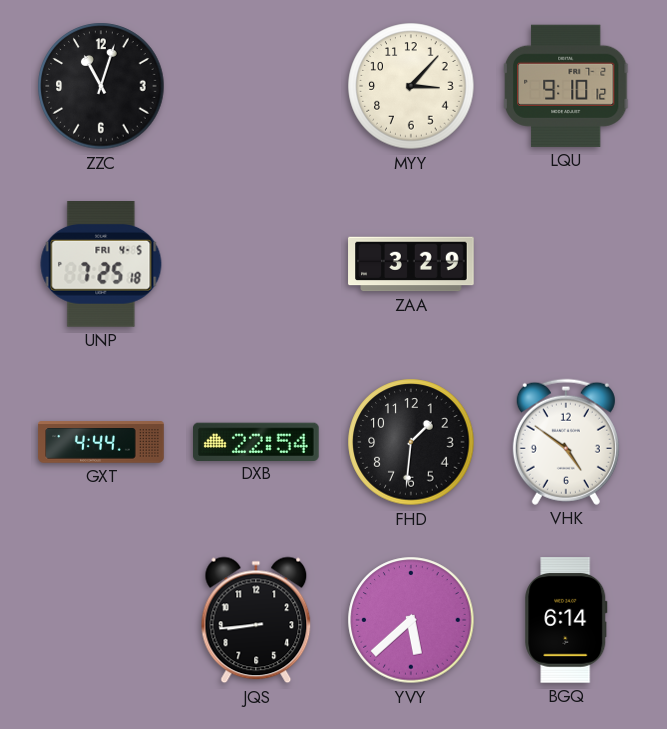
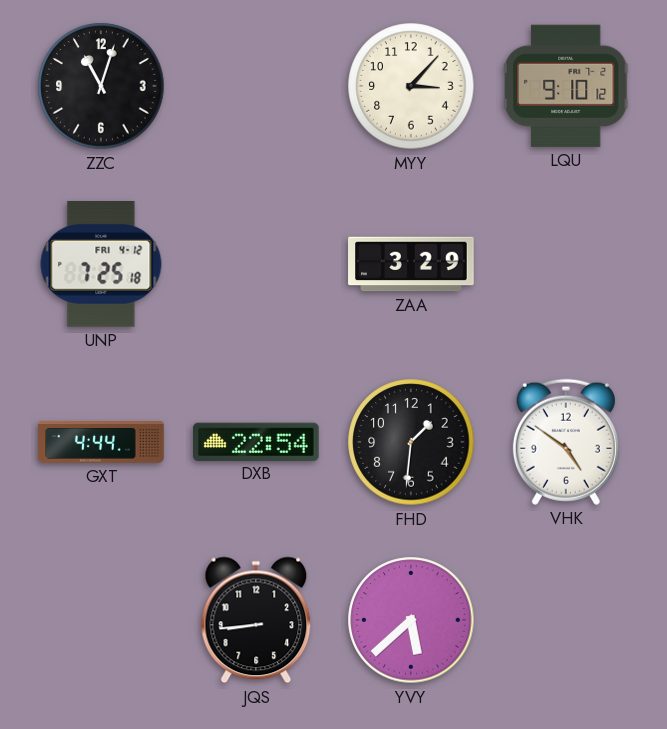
UNP date: FRI 4-5 -> FRI 4-12 (101, 265)
BGQ: 6:14 -> none (566, 621)
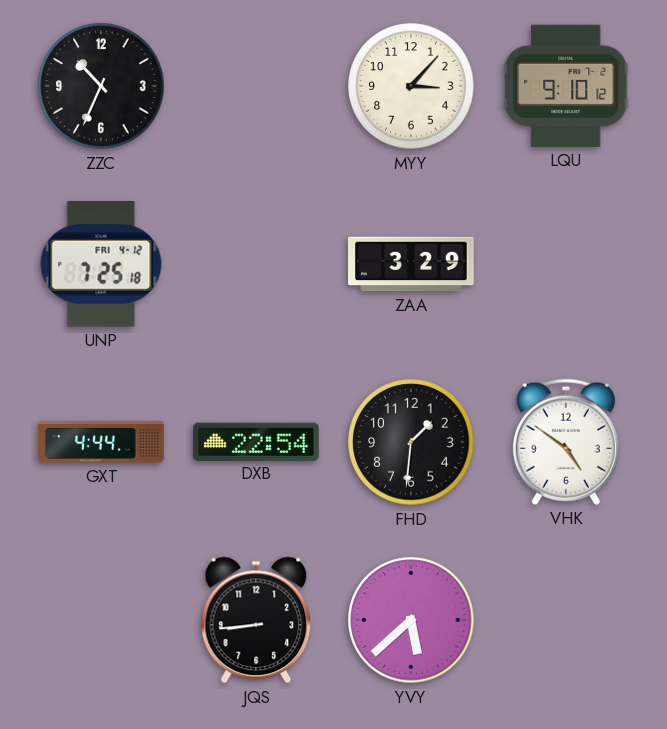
ZZC: 11:03 -> 10:34 (101, 86)
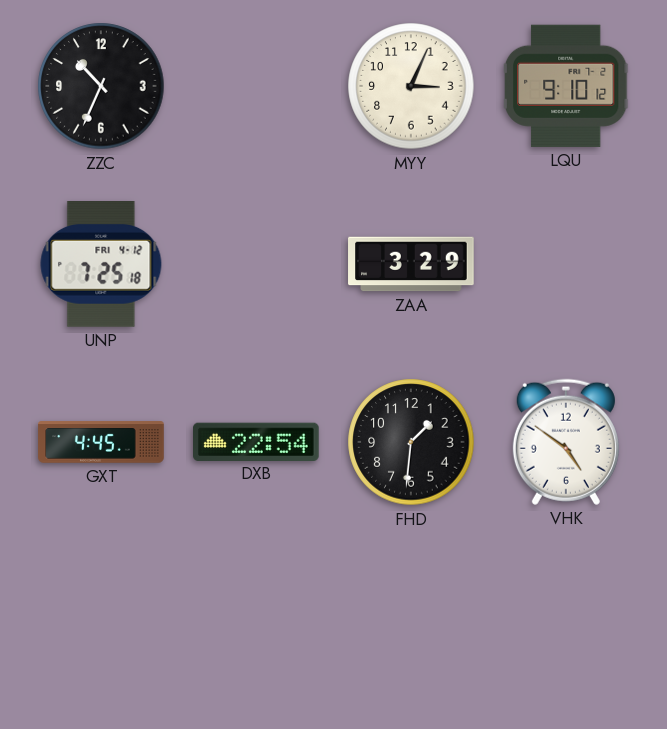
MYY: 3:07 -> 3:04 (411, 86)
GXT: 4:44 -> 4:45 (101, 442)
JQS: 8:44 -> none (256, 620)
YVY: 5:38 -> none (411, 620)
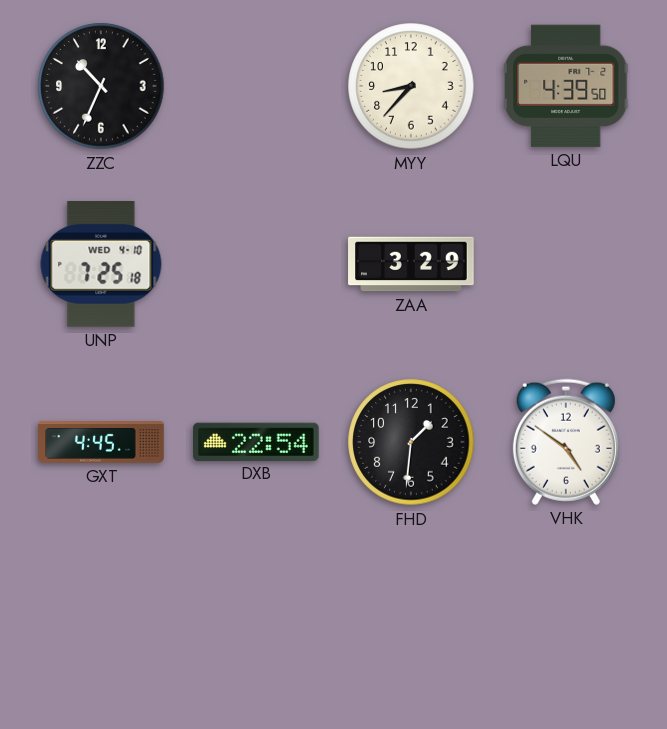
MYY: 3:04 -> 8:37 (411, 86)
LQU: 9:10 -> 4:39 (566, 86)
UNP date: FRI 4-12 -> WED 4-10 (101, 265)
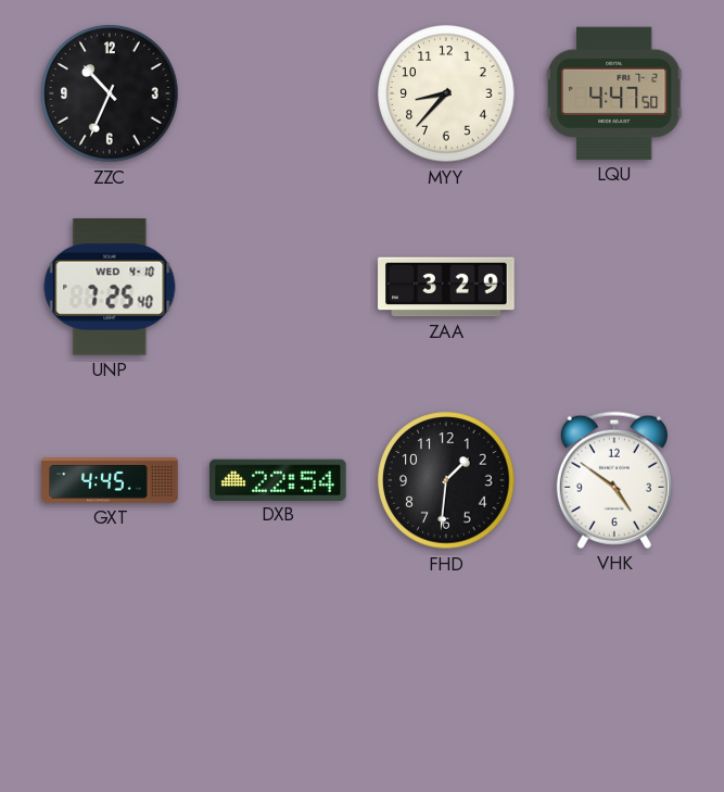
LQU: 4:39 -> 4:47 (614, 93)
UNP: 7:25:18 -> 7:25:40 (110, 288)
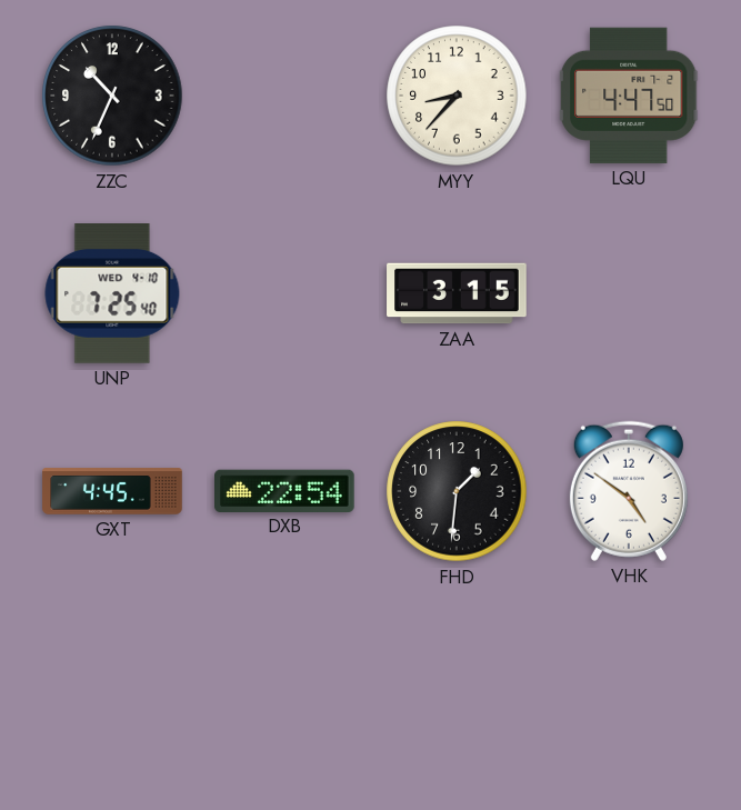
ZAA: 3:29 -> 3:15 (457, 293)
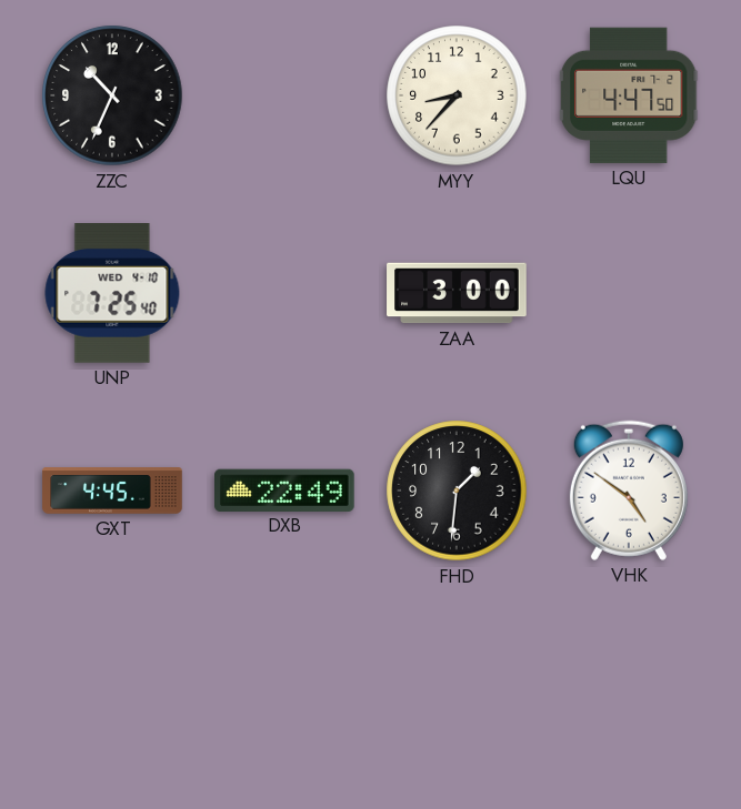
ZAA: 3:15 -> 3:00 (457, 293)
DXB: 22:54 -> 22:49 (286, 489)
